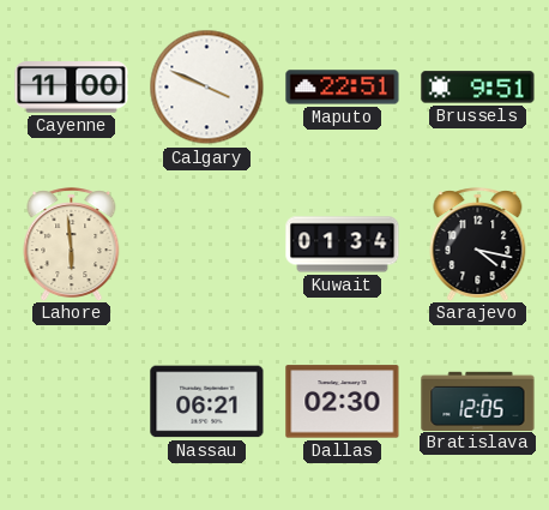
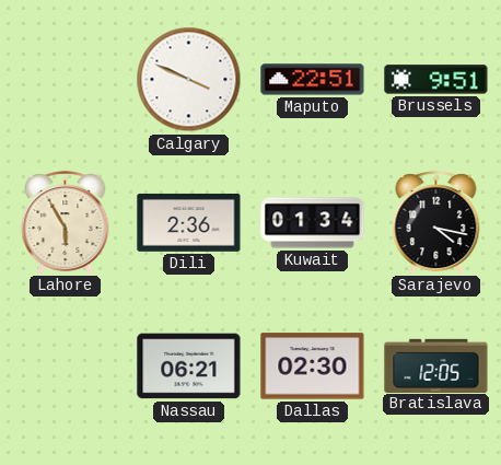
Cayenne: 11:00 -> none (72, 88)
Lahore: 5:59 -> 5:55 (66, 222)
Dili: none -> 2:36 (189, 222)
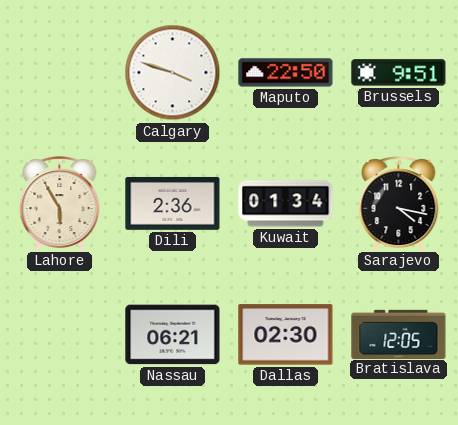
Calgary: 3:49 -> 3:48 (173, 73)
Maputo: 22:51 -> 22:50 (286, 73)
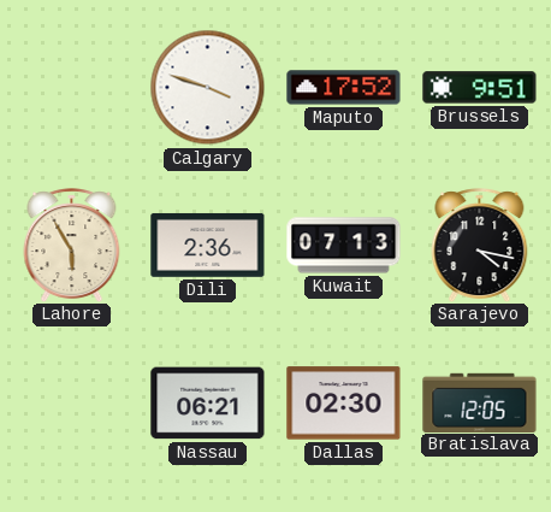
Maputo: 22:50 -> 17:52 (344, 88)
Kuwait: 01:34 -> 07:13 (344, 246)
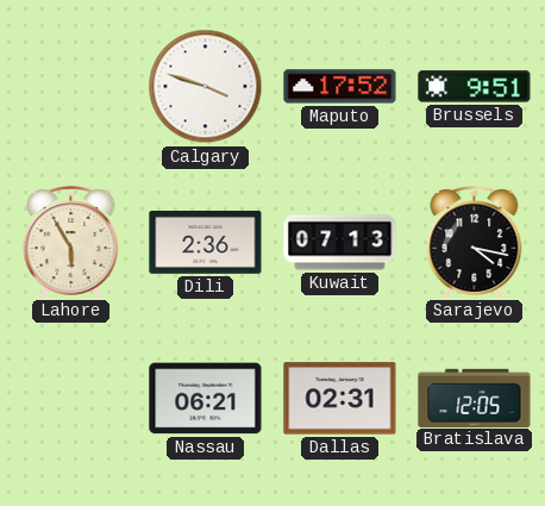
Dallas: 02:30 -> 02:31 (340, 399)
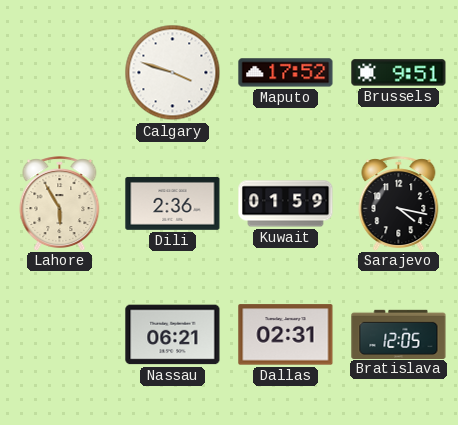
Kuwait: 07:13 -> 01:59 (286, 204)
